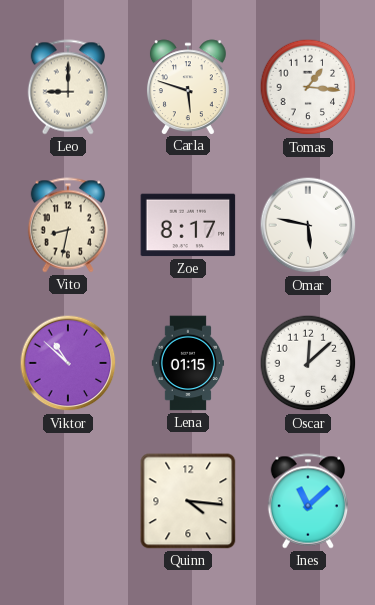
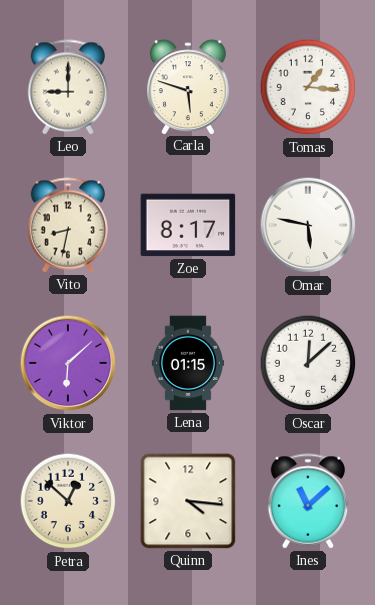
Viktor: 10:52 -> 6:08 (68, 363)
Petra: none -> 12:52 (68, 501)
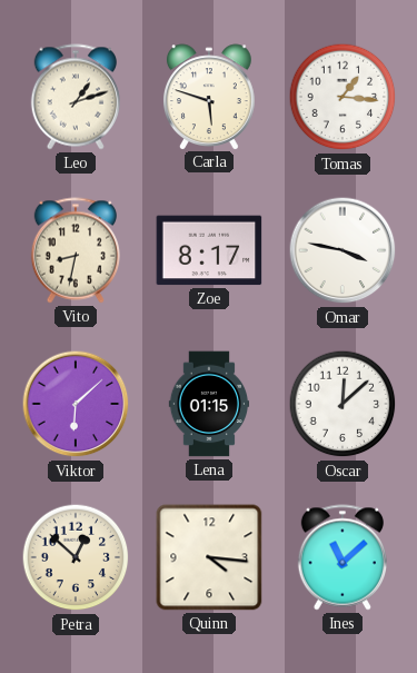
Leo: 9:00 -> 1:12 (75, 97)
Omar: 5:47 -> 3:47 (342, 250)
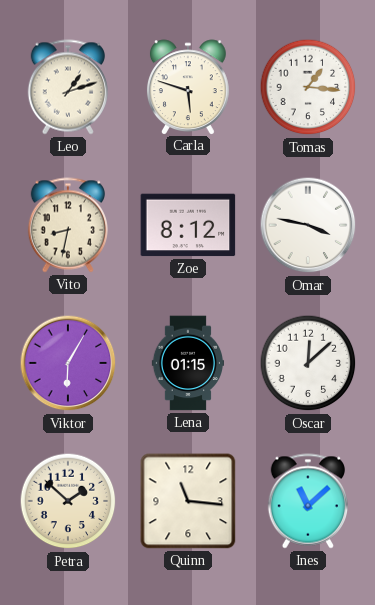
Zoe: 8:17 -> 8:12 (188, 225)
Viktor: 6:08 -> 6:05 (68, 363)
Petra: 12:52 -> 1:52 (68, 501)
Quinn: 4:16 -> 11:16 (188, 501)
